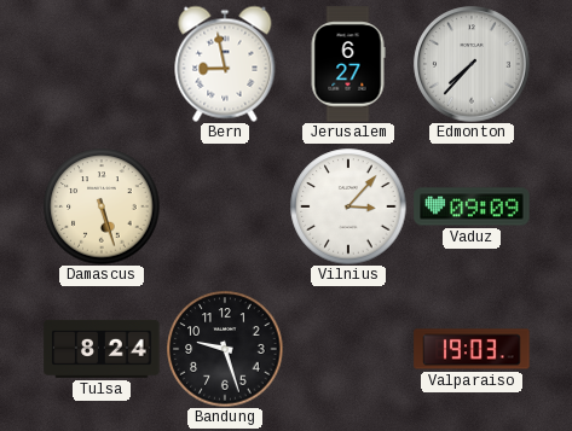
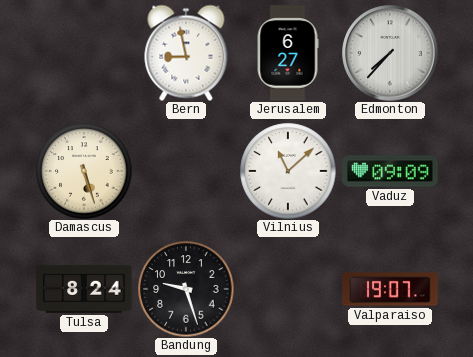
Vilnius: 3:07 -> 11:08 (288, 171)
Valparaiso: 19:03 -> 19:07 (390, 289)
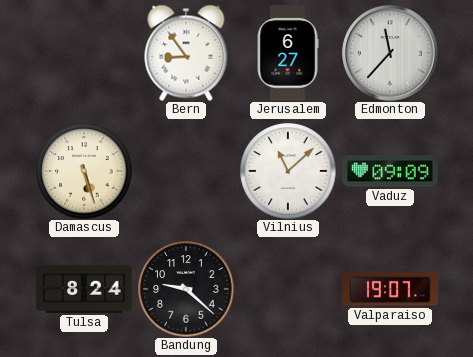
Bern: 8:58 -> 8:54 (186, 53)
Edmonton: 7:37 -> 11:37 (390, 53)
Bandung: 9:27 -> 9:22 (186, 289)
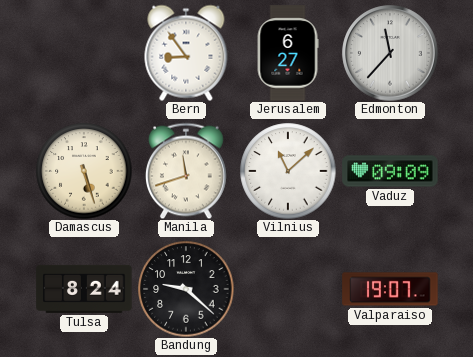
Manila: none -> 11:42 (186, 171)
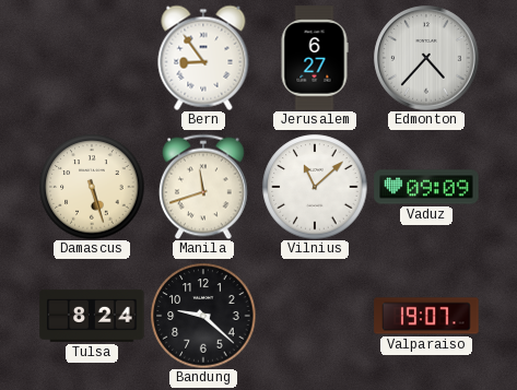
Edmonton: 11:37 -> 4:37 (426, 58)
